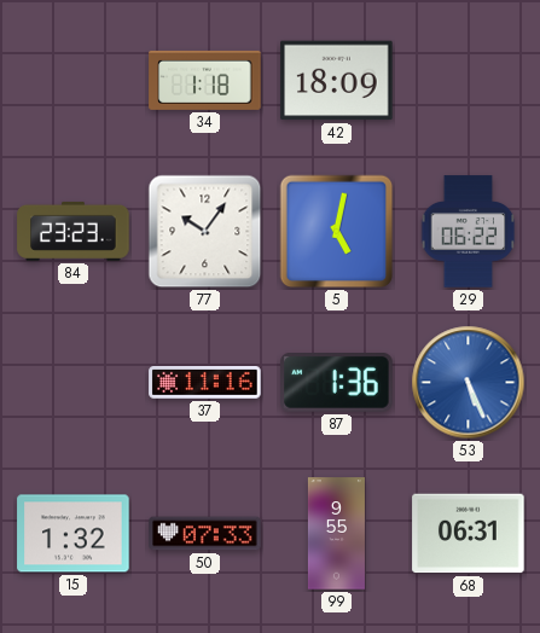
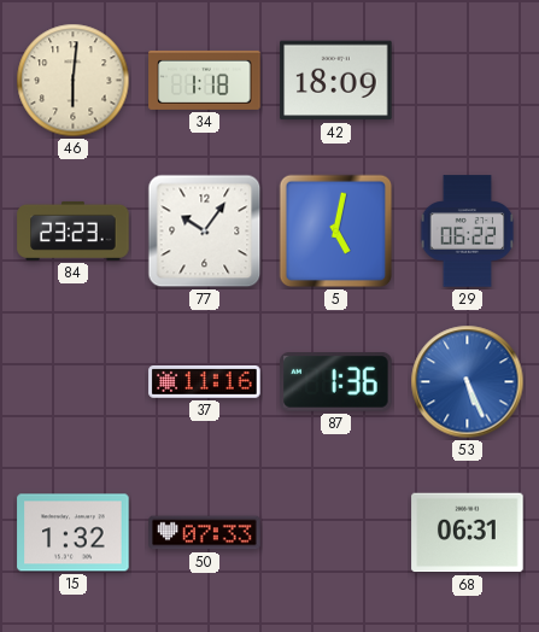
46: none -> 6:01 (74, 81)
99: 9:55 -> none (336, 534)
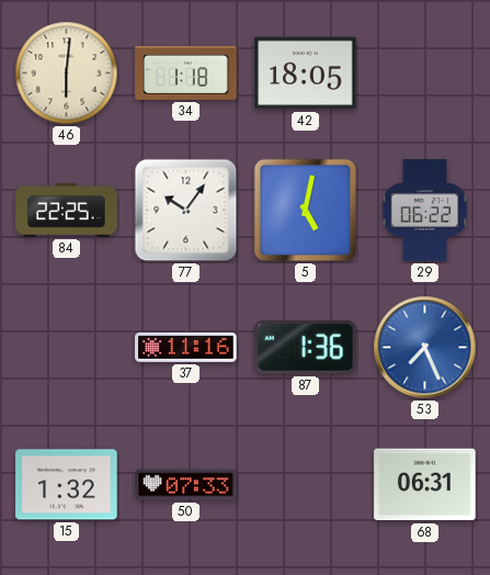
42: 18:09 -> 18:05 (306, 74)
84: 23:23 -> 22:25 (67, 210)
53: 5:26 -> 7:26 (425, 348)
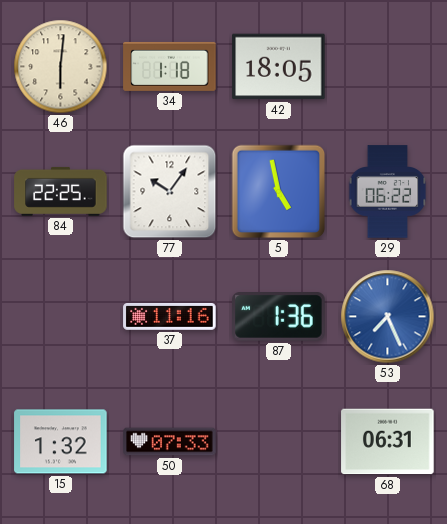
5: 5:02 -> 4:58 (279, 192)
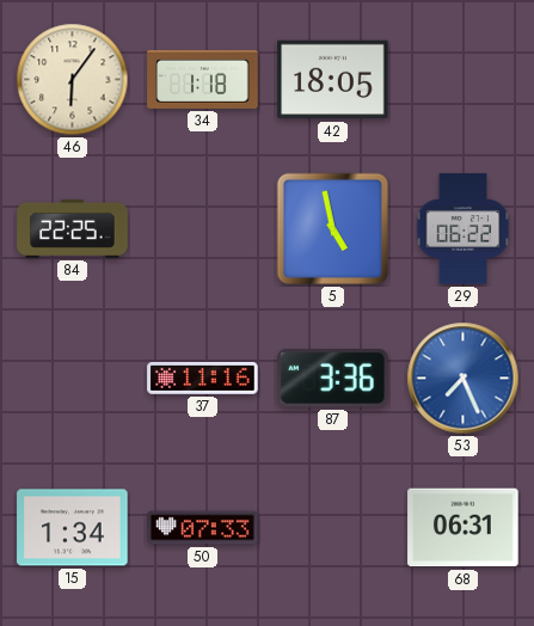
46: 6:01 -> 6:06 (73, 80)
77: 10:06 -> none (170, 192)
87: 1:36 -> 3:36 (333, 379)
15: 1:32 -> 1:34 (73, 528)
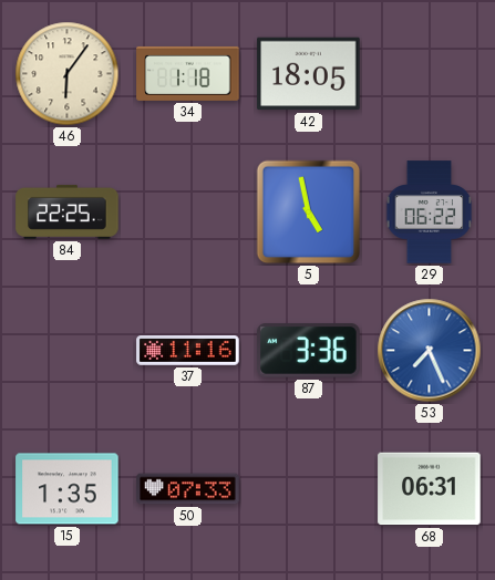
15: 1:34 -> 1:35 (68, 489)
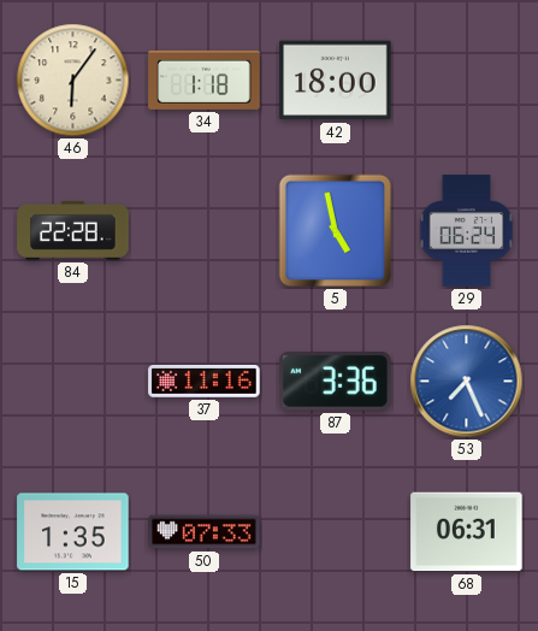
42: 18:05 -> 18:00 (336, 81)
84: 22:25 -> 22:28 (73, 230)
29: 06:22 -> 06:24 (467, 231)
